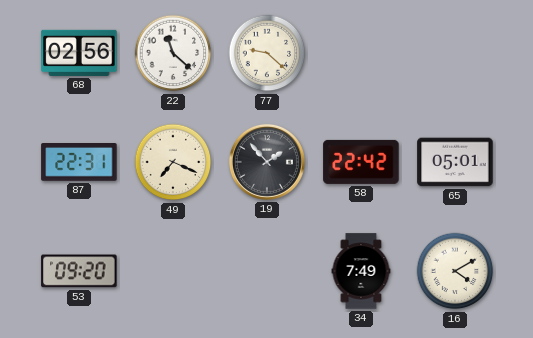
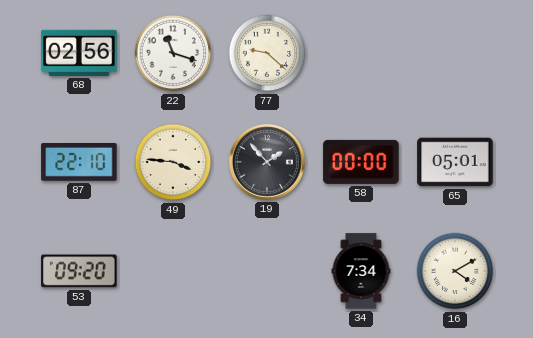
22: 11:22 -> 11:18 (173, 53)
87: 22:31 -> 22:10 (79, 163)
49: 7:19 -> 3:46 (173, 162)
58: 22:42 -> 00:00 (361, 162)
34: 7:49 -> 7:34 (361, 271)
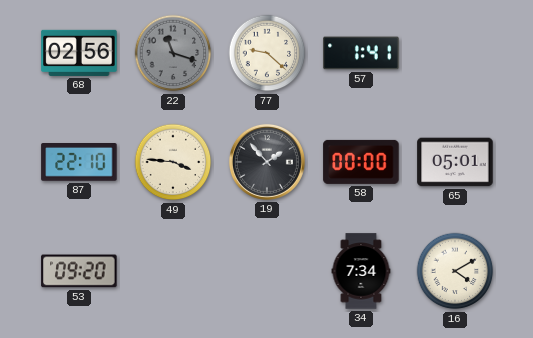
22 dial: white -> grey (173, 53)
57: none -> 1:41 (361, 53)
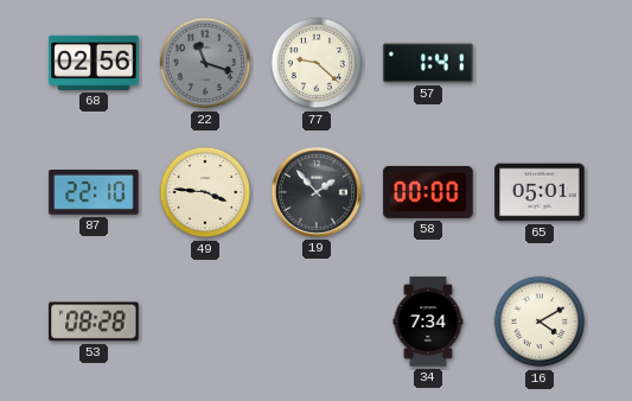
53: 09:20 -> 08:28 (94, 322)
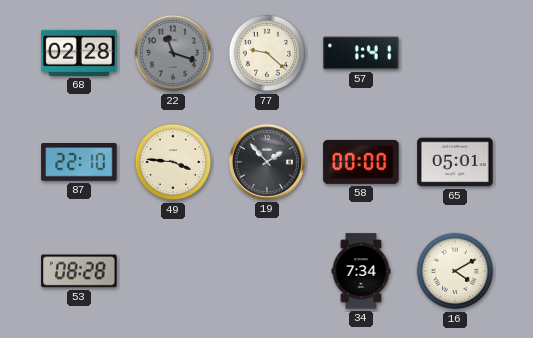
68: 02:56 -> 02:28 (79, 53)
